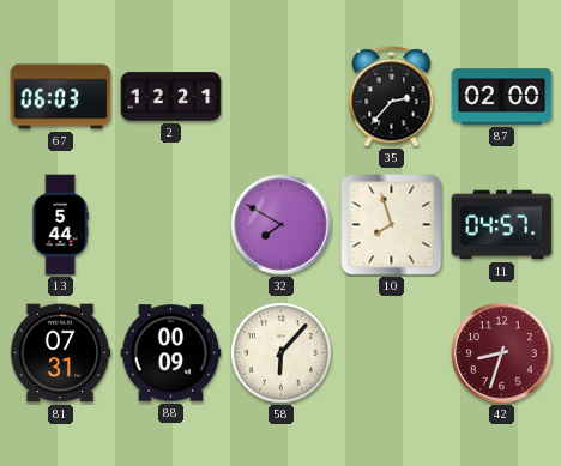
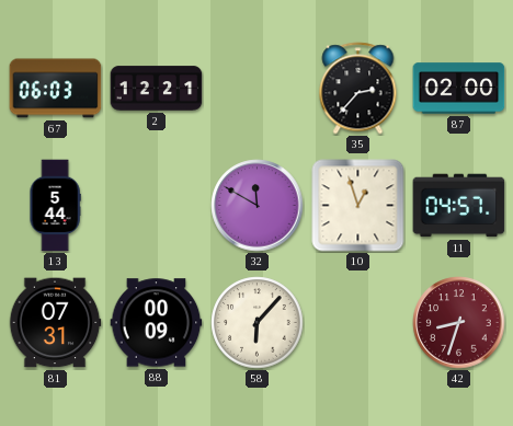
32: 7:50 -> 11:50 (258, 206)
10: 7:57 -> 12:57 (358, 206)
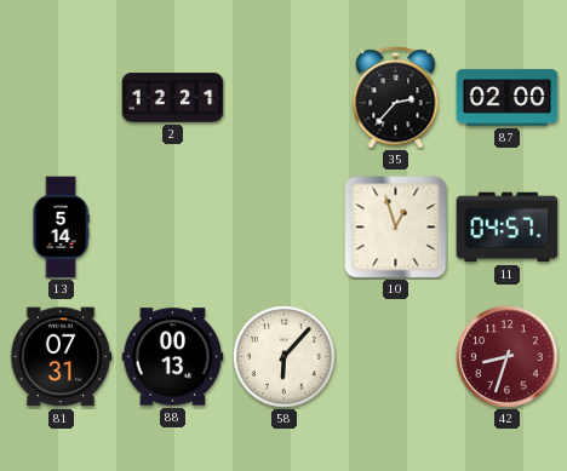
67: 06:03 -> none (56, 89)
13: 5:44 -> 5:14 (61, 228)
32: 11:50 -> none (258, 206)
88: 00:09 -> 00:13 (173, 357)
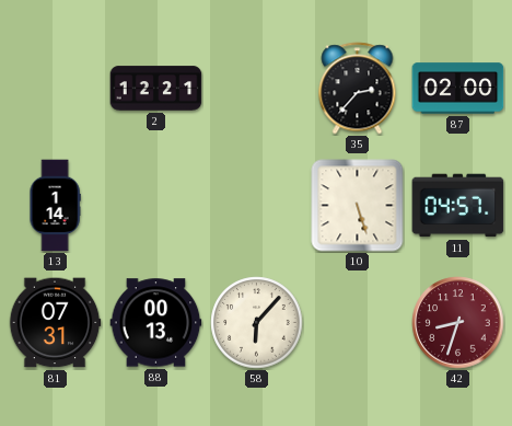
13: 5:14 -> 1:14 (55, 206)
10: 12:57 -> 5:27 (358, 206)
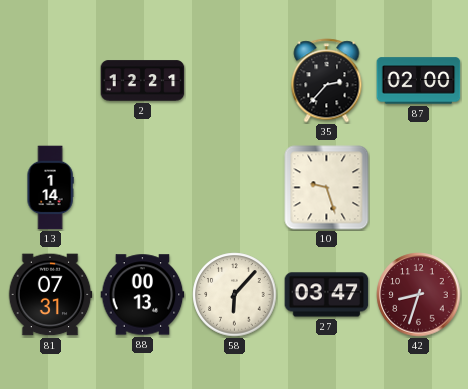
10: 5:27 -> 9:27 (327, 188)
11: 04:57 -> none (458, 206)
27: none -> 03:47 (327, 295)
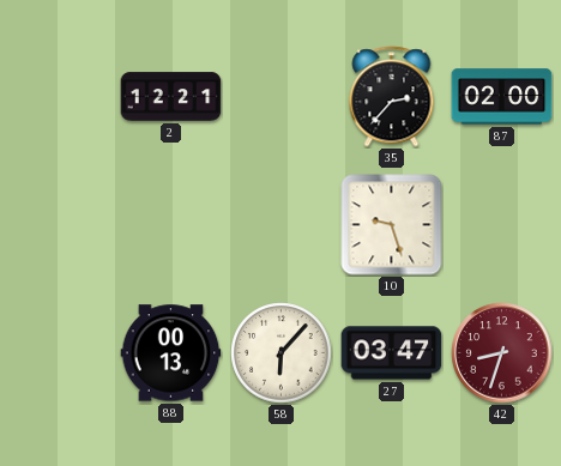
13: 1:14 -> none (50, 188)
81: 07:31 -> none (50, 295)
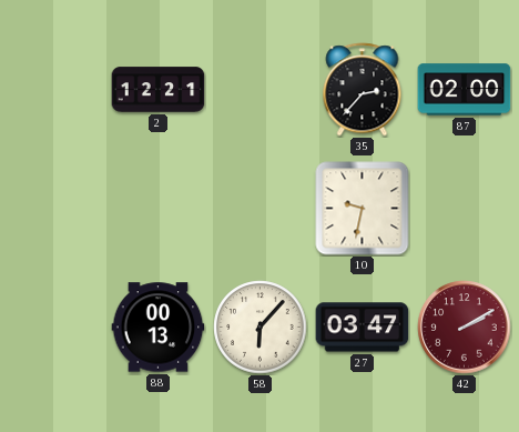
10: 9:27 -> 9:32 (363, 209)
42: 8:33 -> 2:10 (465, 328)
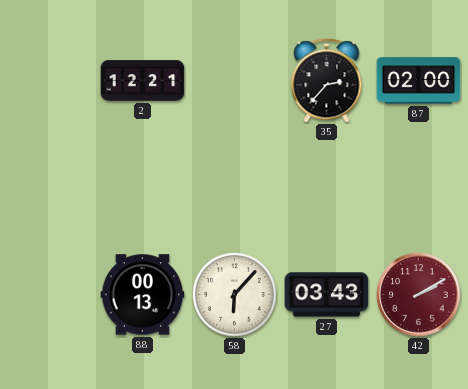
10: 9:32 -> none (363, 209)
27: 03:47 -> 03:43 (327, 295)
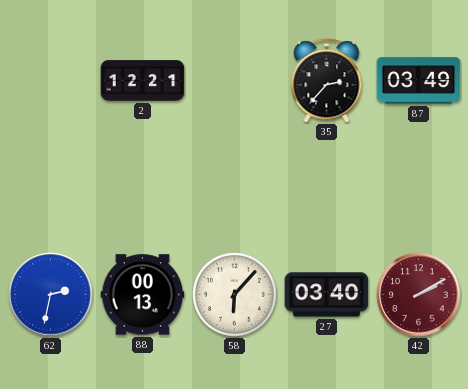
87: 02:00 -> 03:49 (419, 81)
62: none -> 2:32 (51, 295)
27: 03:43 -> 03:40 (327, 295)
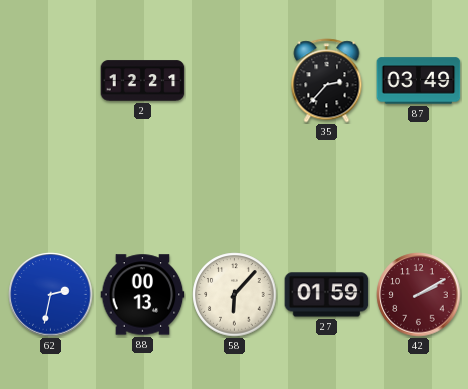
27: 03:40 -> 01:59 (327, 295)
